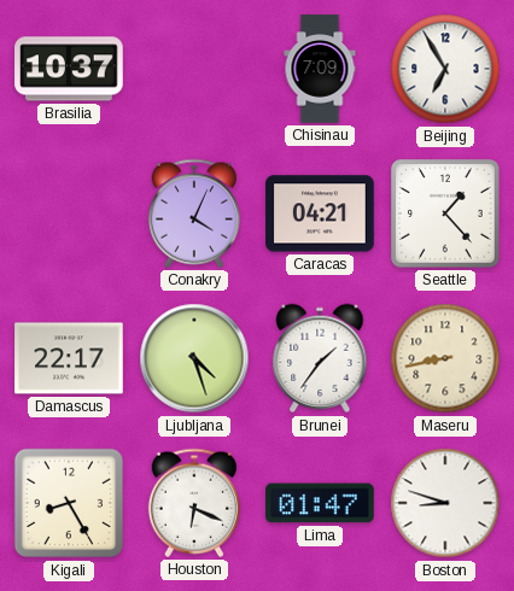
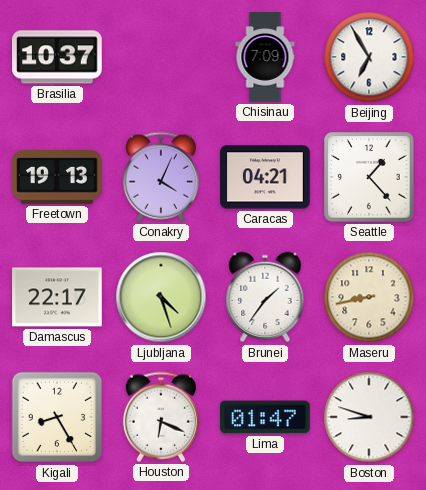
Freetown: none -> 19:13 (57, 178)
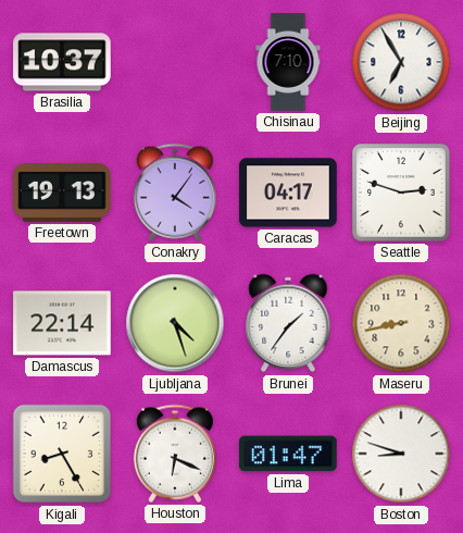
Chisinau: 7:09 -> 7:10 (288, 62)
Conakry: 4:04 -> 4:06 (175, 193)
Caracas: 04:21 -> 04:17 (288, 193)
Seattle: 1:23 -> 2:48 (401, 193)
Damascus: 22:17 -> 22:14 (62, 323)
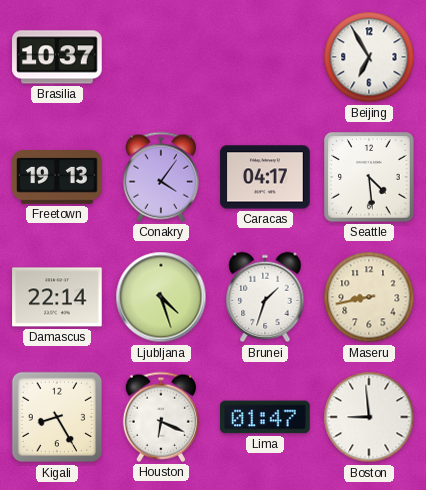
Chisinau: 7:10 -> none (288, 62)
Seattle: 2:48 -> 4:29 (369, 177)
Brunei: 1:36 -> 1:33 (265, 297)
Boston: 8:48 -> 8:59 (369, 417)
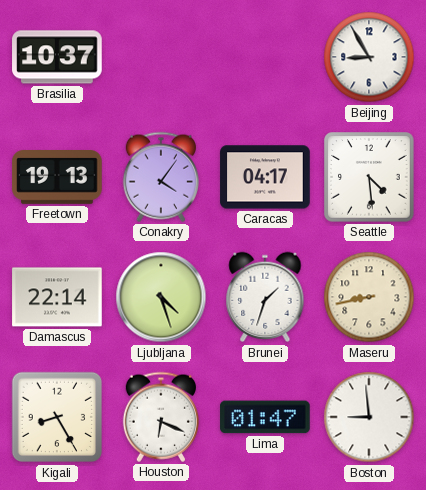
Beijing: 6:55 -> 8:55 (369, 57)
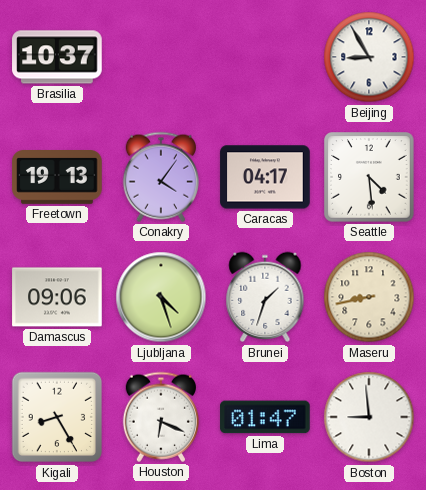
Damascus: 22:14 -> 09:06 (57, 297)
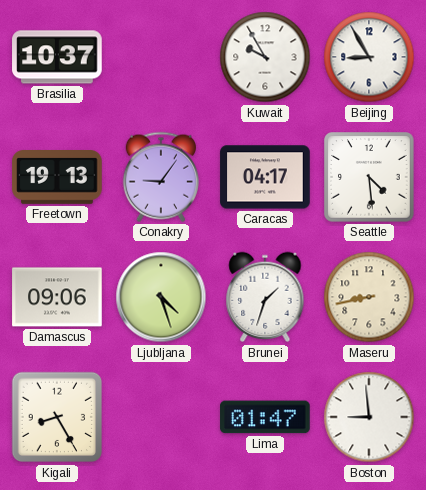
Kuwait: none -> 9:55 (265, 57)
Conakry: 4:06 -> 9:06 (161, 177)
Houston: 6:19 -> none (161, 417)
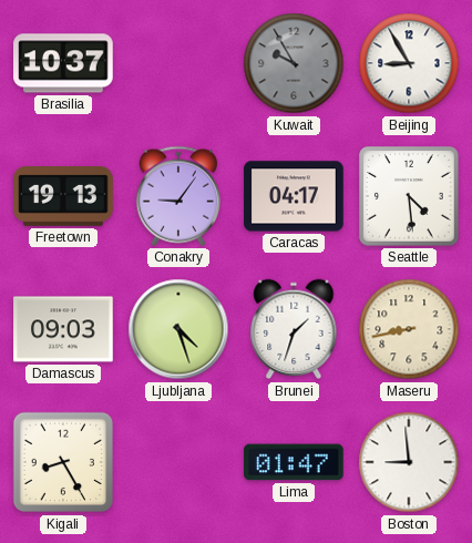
Kuwait dial: white -> grey (294, 63)
Damascus: 09:06 -> 09:03 (63, 329)
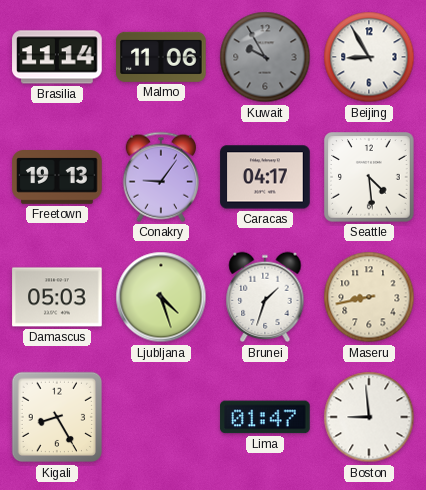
Brasilia: 10:37 -> 11:14 (57, 57)
Malmo: none -> 11:06 (161, 57)
Damascus: 09:03 -> 05:03 (57, 297)
